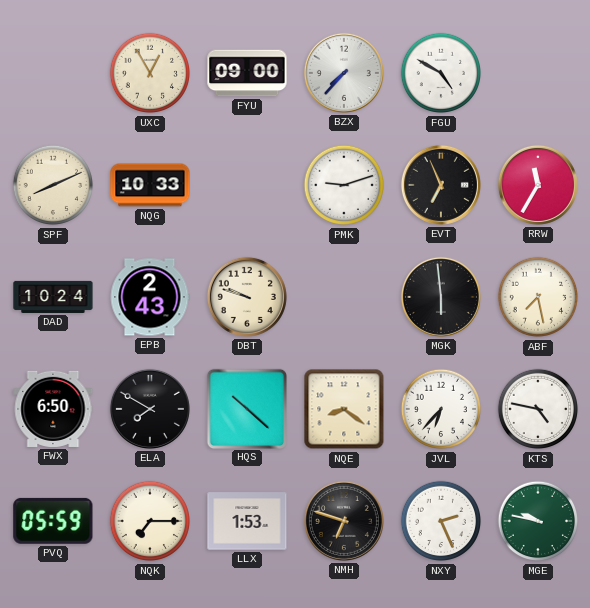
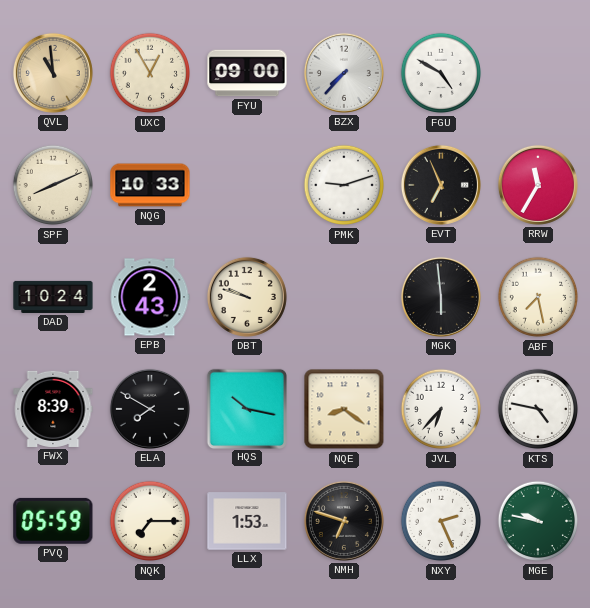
QVL: none -> 10:59 (53, 73)
FWX: 6:50 -> 8:39 (53, 409)
HQS: 10:22 -> 10:17 (246, 408)
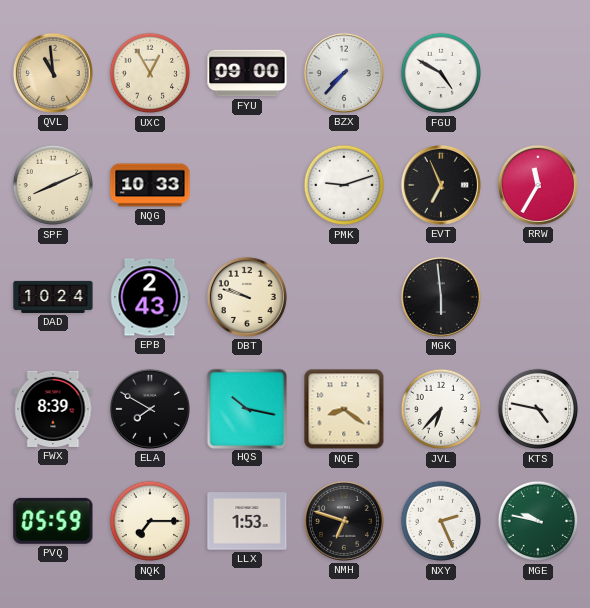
ABF: 7:28 -> none (538, 297)
